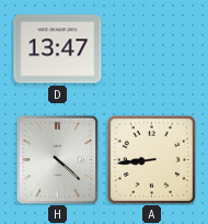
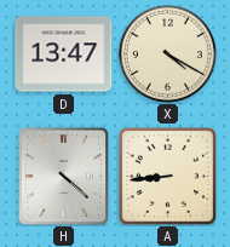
X: none -> 4:20 (167, 53)
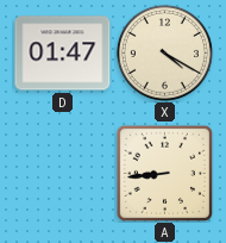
D: 13:47 -> 01:47 (63, 54)
H: 4:22 -> none (64, 176)
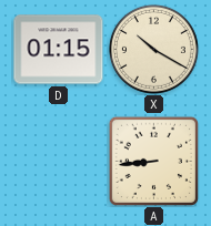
D: 01:47 -> 01:15 (59, 50)
X: 4:20 -> 10:20 (153, 49)
